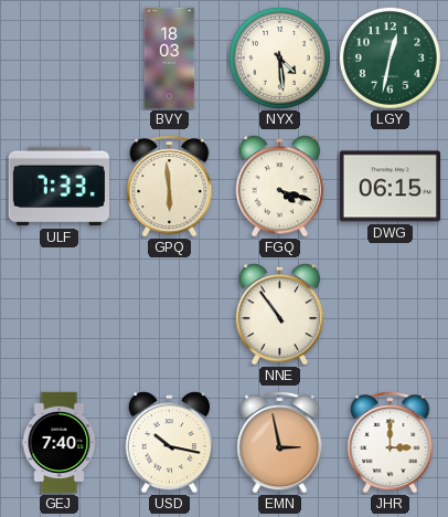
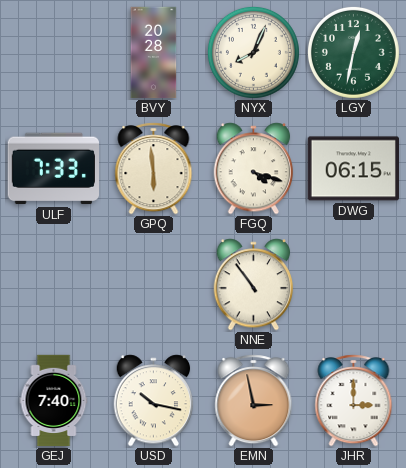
BVY: 18:03 -> 20:28 (154, 53)
NYX: 4:29 -> 8:04 (253, 52)
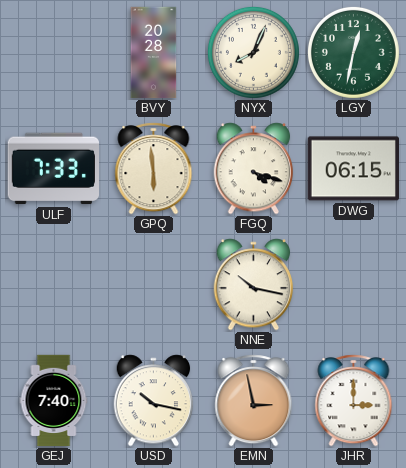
NNE: 10:54 -> 10:17 (254, 285)
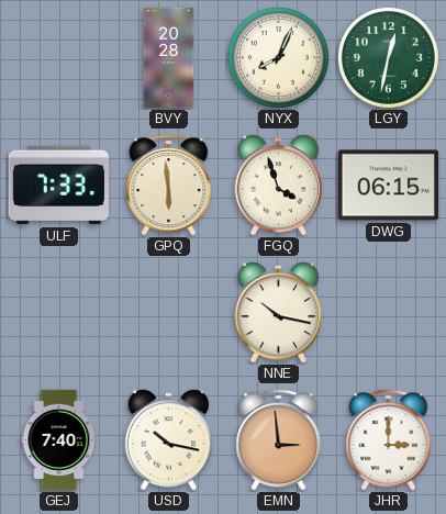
FGQ: 4:18 -> 3:57 (279, 186)
EMN: 2:58 -> 2:59 (279, 440)
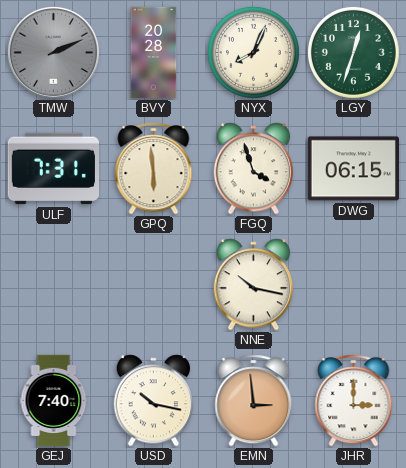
TMW: none -> 2:11 (53, 52)
LGY: 12:32 -> 12:33 (353, 52)
ULF: 7:33 -> 7:31 (53, 169)
